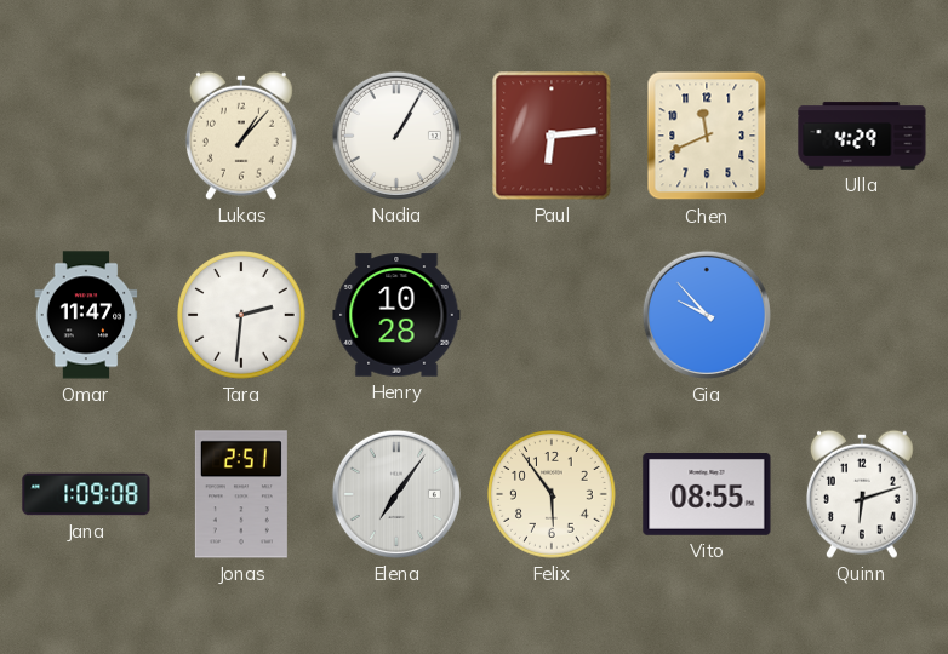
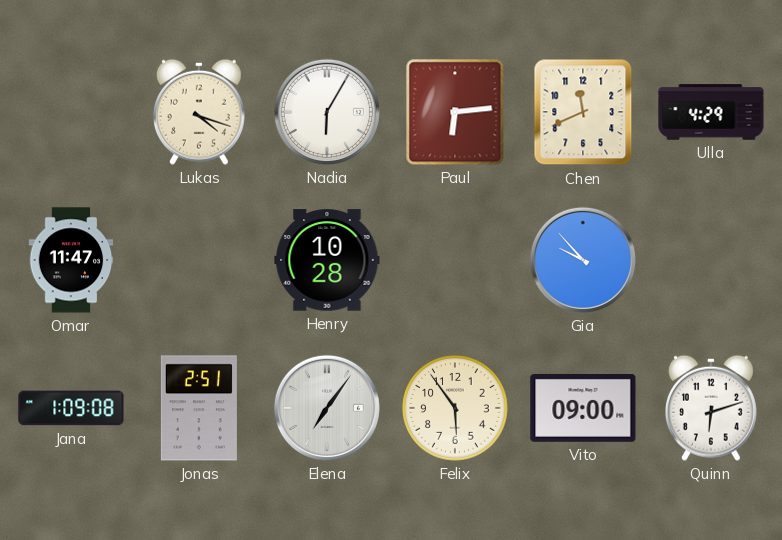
Lukas: 1:07 -> 4:18 (199, 112)
Nadia: 1:05 -> 6:05 (327, 112)
Tara: 2:31 -> none (241, 315)
Vito: 08:55 -> 09:00 (583, 409)
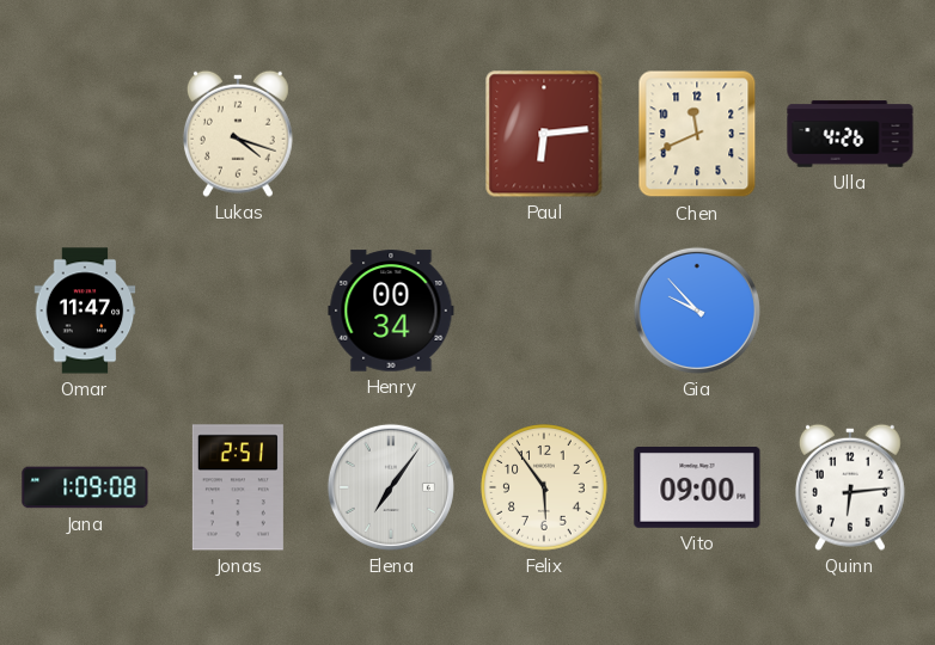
Nadia: 6:05 -> none (327, 112)
Ulla: 4:29 -> 4:26 (850, 134)
Henry: 10:28 -> 00:34 (391, 311)
Quinn: 6:12 -> 6:14 (850, 487)
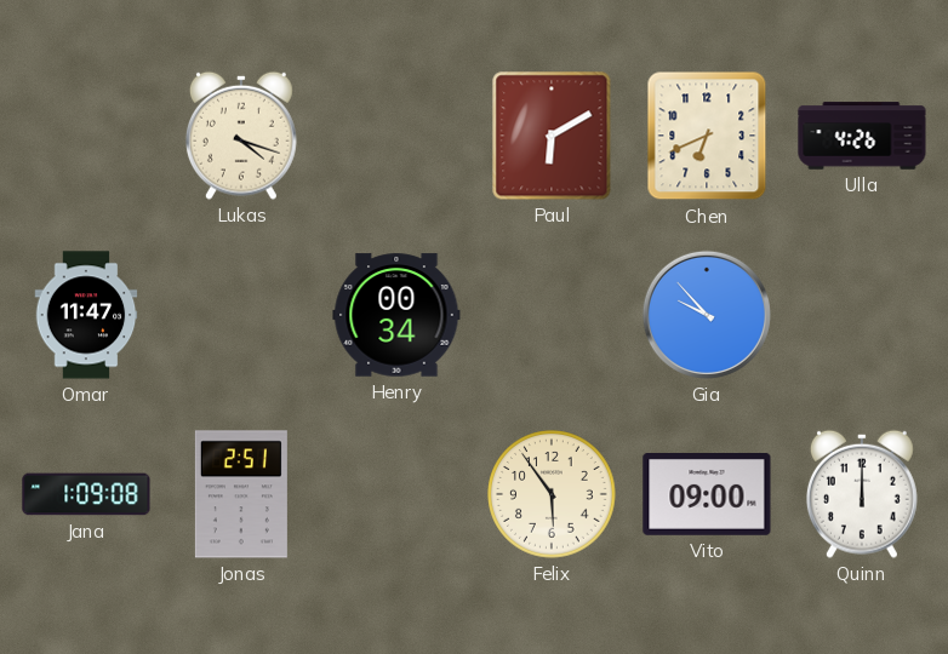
Paul: 6:14 -> 6:10 (552, 136)
Chen: 11:41 -> 6:41 (707, 136)
Elena: 7:06 -> none (391, 487)
Quinn: 6:14 -> 12:00 (862, 494)
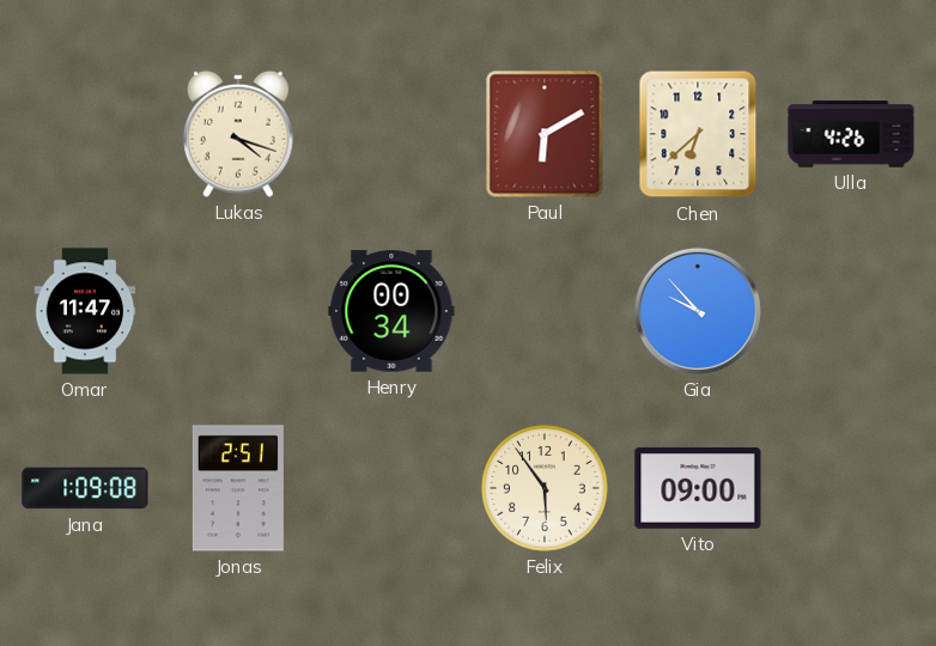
Chen: 6:41 -> 6:38 (698, 134)
Quinn: 12:00 -> none (862, 494)
